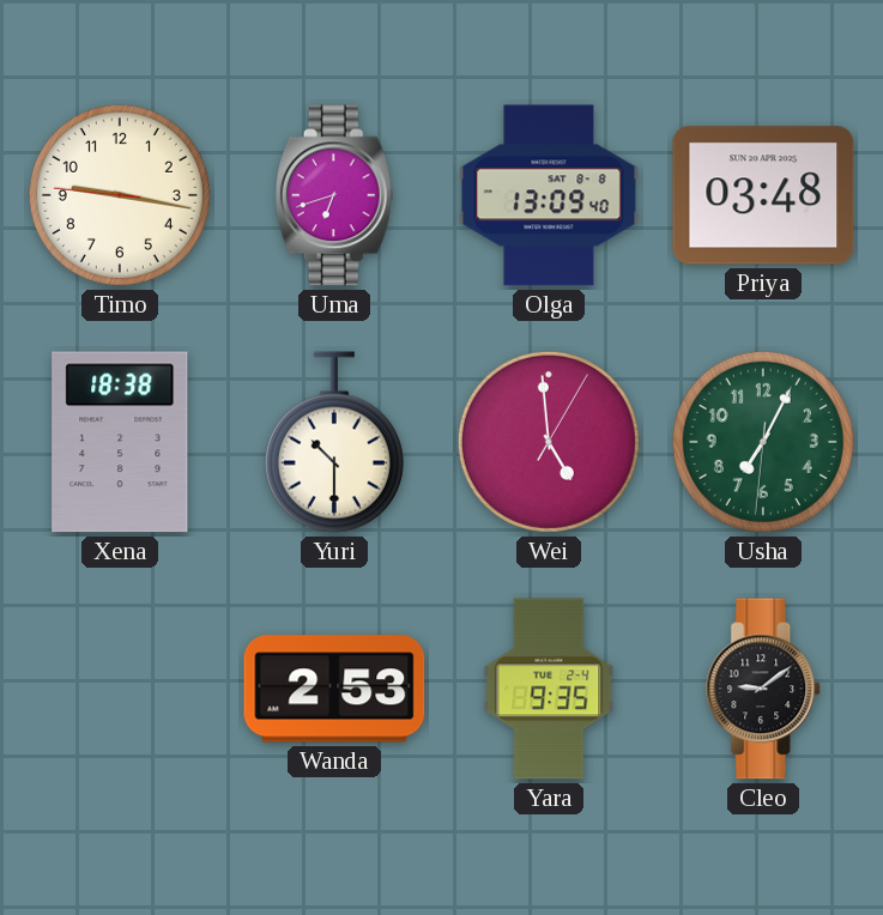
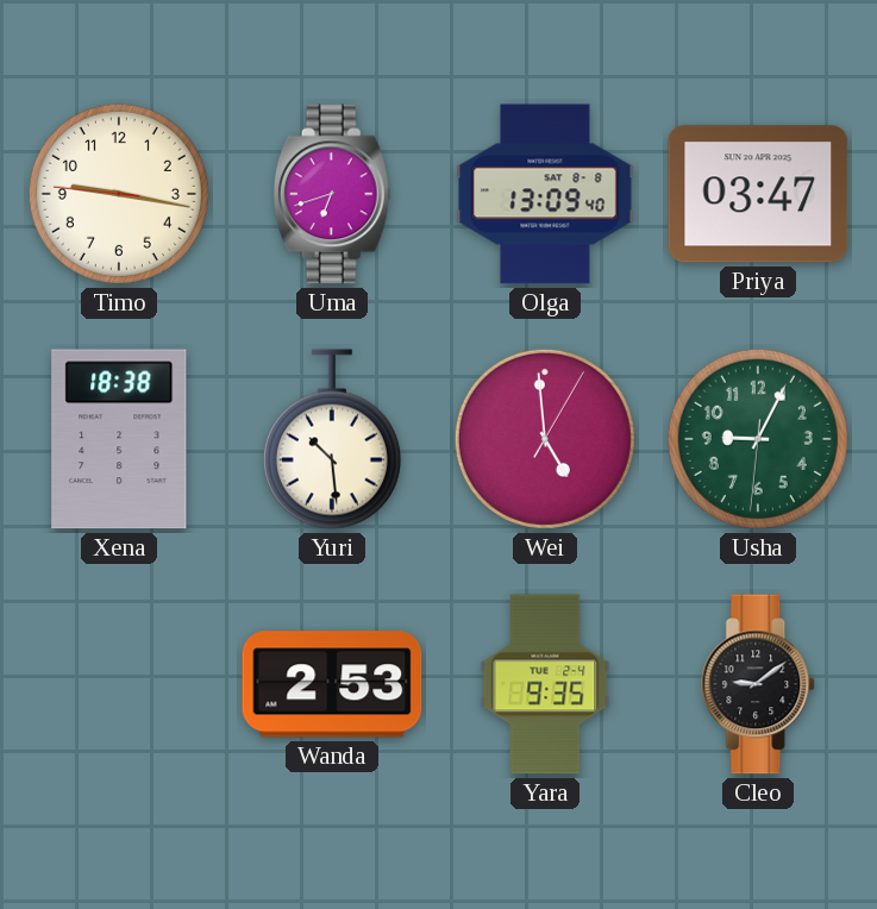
Priya: 03:48 -> 03:47 (758, 194)
Yuri: 10:30 -> 10:29 (332, 439)
Usha: 7:04 -> 9:04 (758, 439)
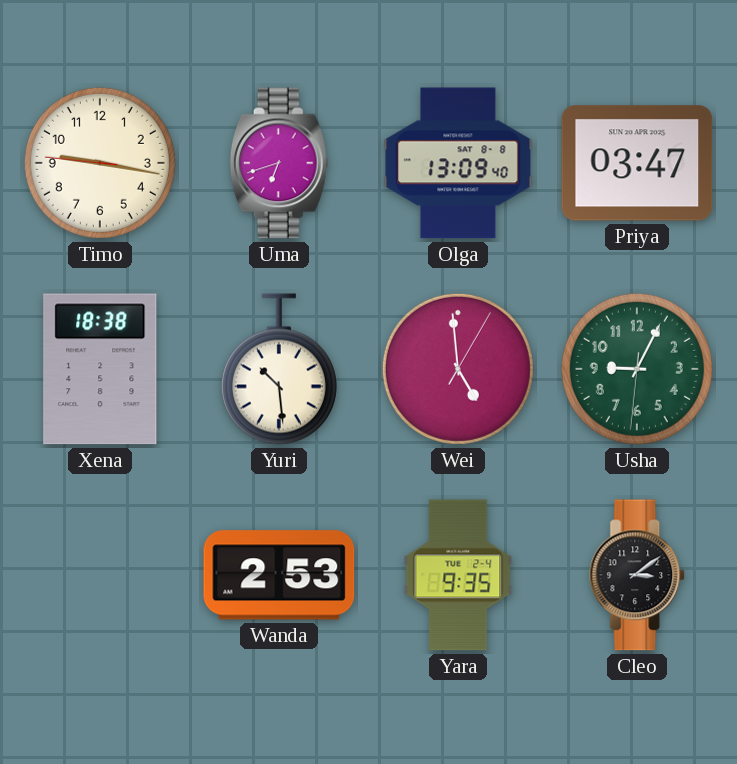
Cleo: 9:09 -> 3:09 (638, 575)
